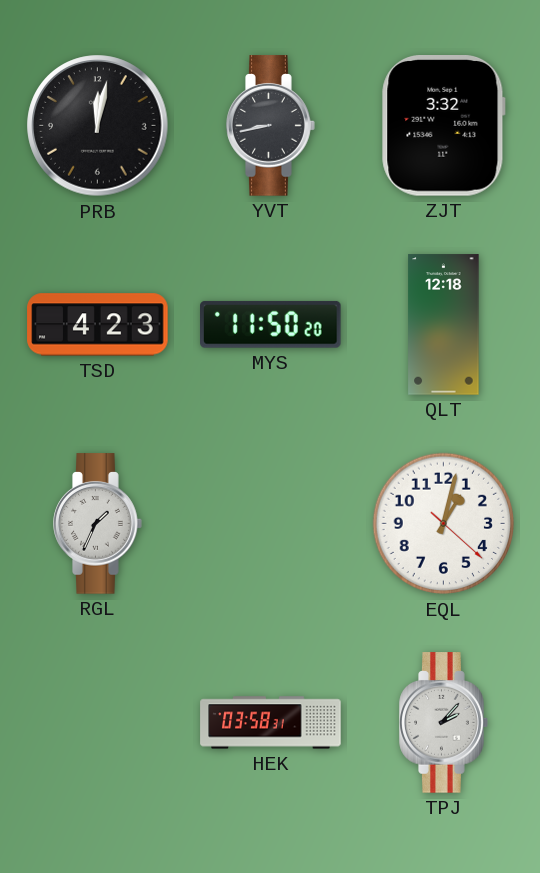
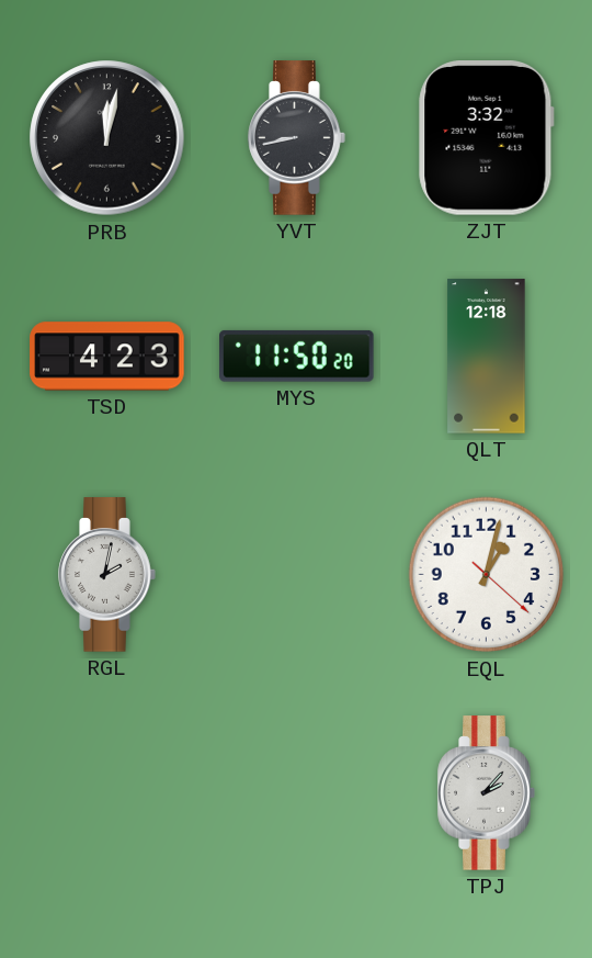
RGL: 1:34 -> 2:02 (107, 575)
HEK: 03:58 -> none (271, 723)
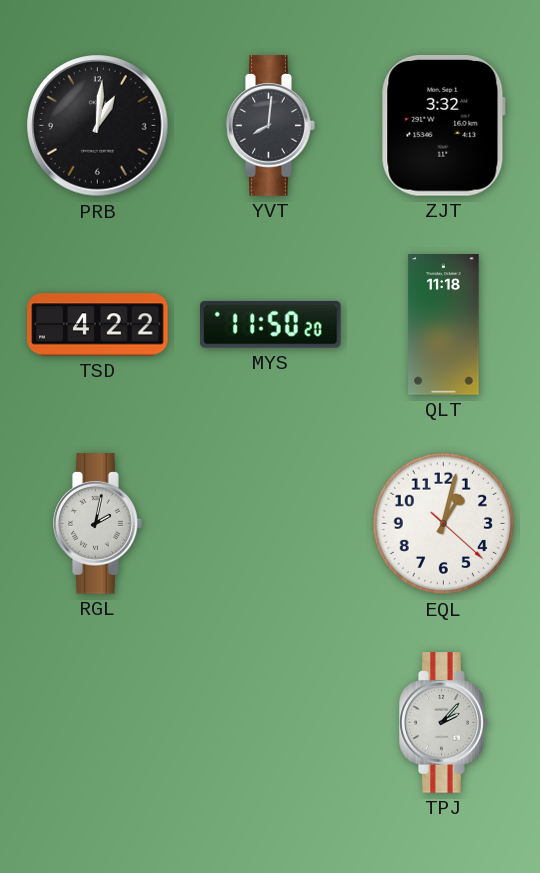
PRB: 12:02 -> 1:01 (98, 126)
YVT: 8:43 -> 8:01 (271, 126)
TSD: 4:23 -> 4:22 (98, 325)
QLT: 12:18 -> 11:18 (444, 325)
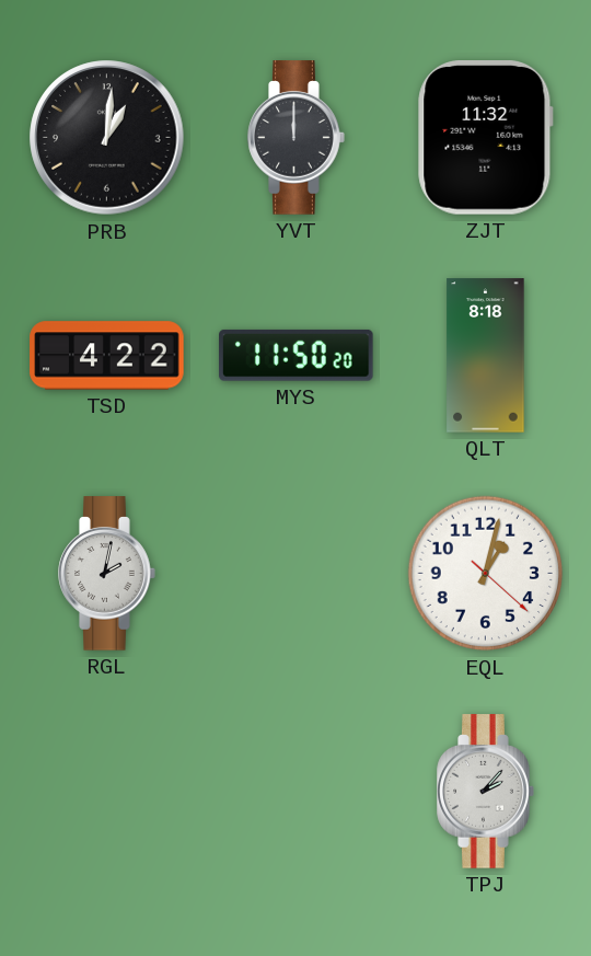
YVT: 8:01 -> 12:00 (297, 138)
ZJT: 3:32 -> 11:32 (486, 138)
QLT: 11:18 -> 8:18 (486, 356)
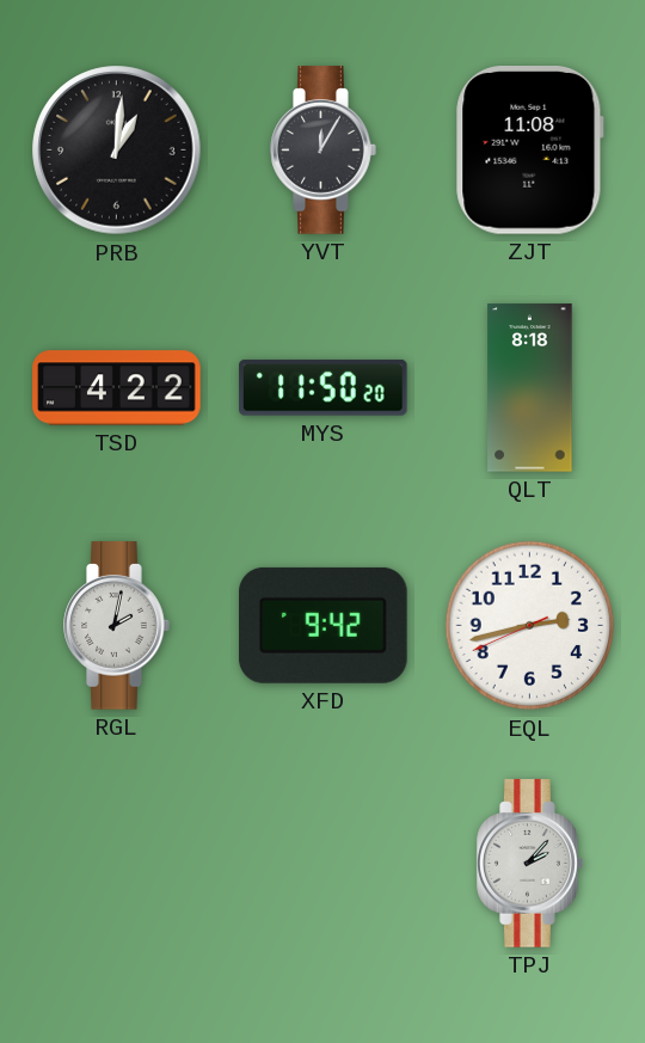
YVT: 12:00 -> 12:05 (324, 151)
ZJT: 11:32 -> 11:08 (530, 151)
XFD: none -> 9:42 (324, 625)
EQL: 1:02 -> 2:42 (530, 626)
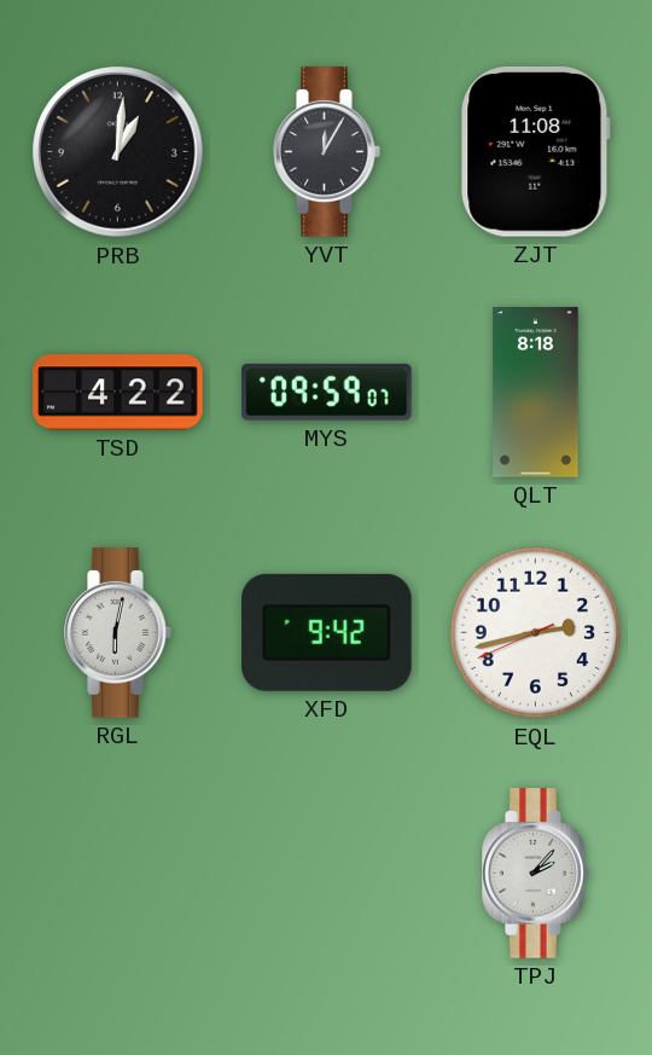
MYS: 11:50 -> 09:59 (327, 392)
RGL: 2:02 -> 6:02 (118, 633)
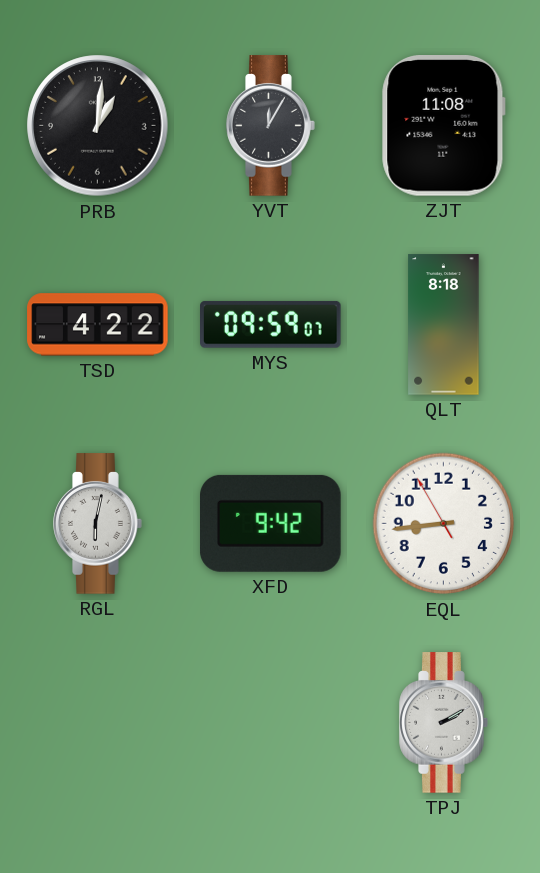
EQL: 2:42 -> 8:43 (444, 524)
TPJ: 2:07 -> 2:10 (444, 723)
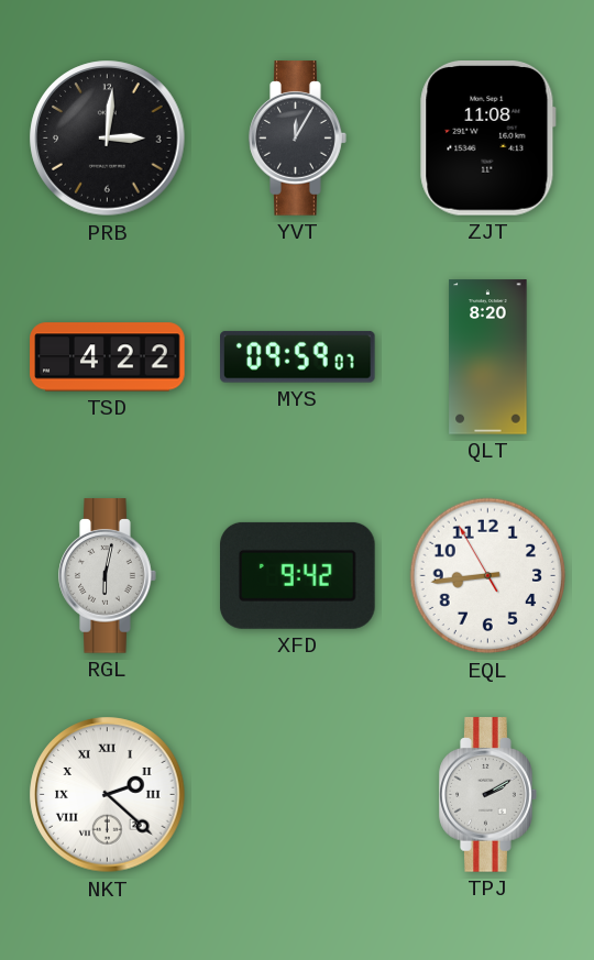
PRB: 1:01 -> 3:01 (108, 139)
QLT: 8:18 -> 8:20 (488, 357)
NKT: none -> 2:22 (108, 795)
